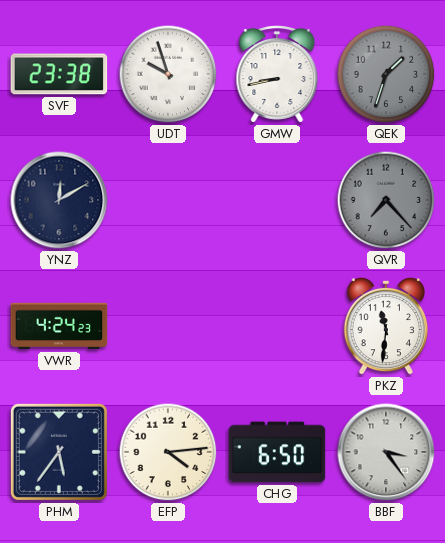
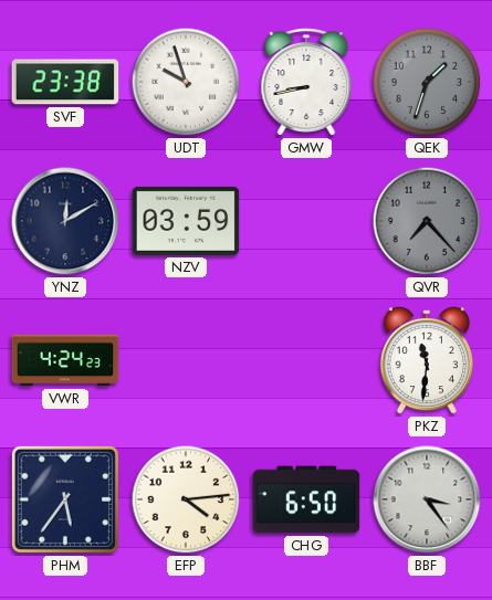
NZV: none -> 03:59 (186, 221)
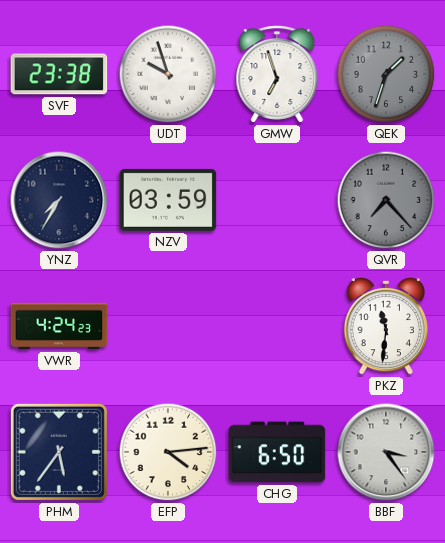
GMW: 8:43 -> 6:57 (277, 74)
YNZ: 12:10 -> 7:35 (59, 200)
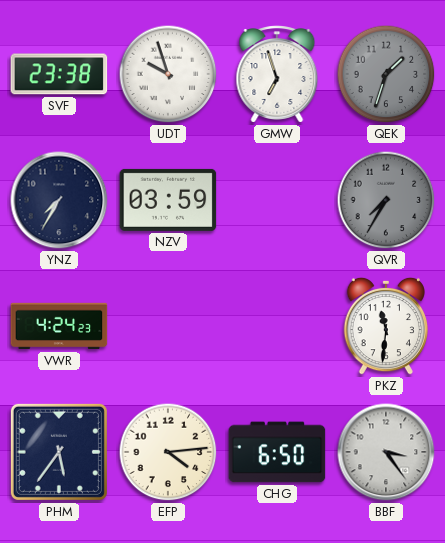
QVR: 7:23 -> 7:35 (386, 200)
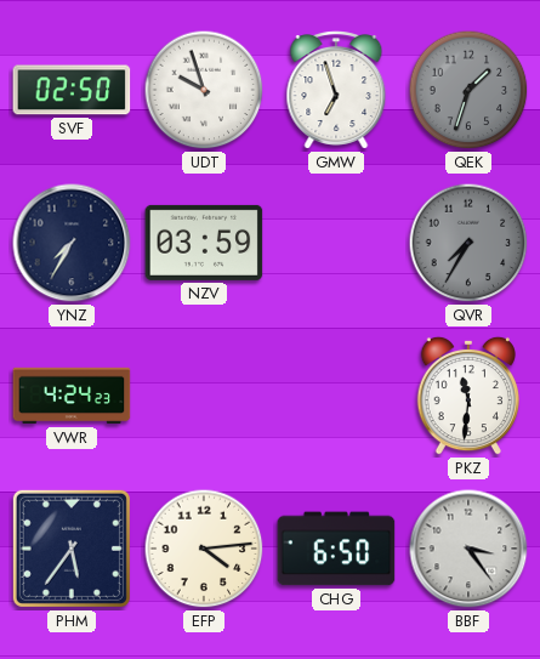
SVF: 23:38 -> 02:50 (72, 90)
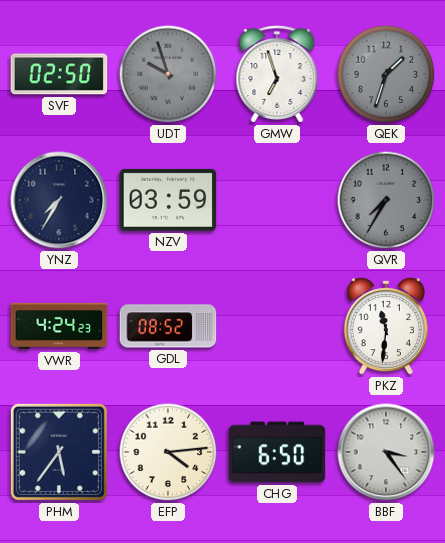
UDT dial: white -> grey (168, 74)
GDL: none -> 08:52 (168, 326)
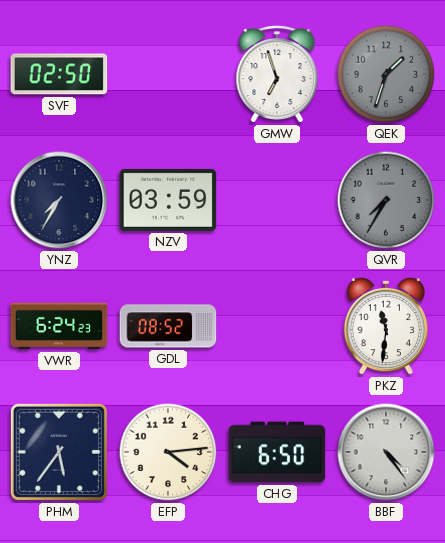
UDT: 9:57 -> none (168, 74)
VWR: 4:24 -> 6:24 (59, 326)
BBF: 3:24 -> 4:24 (386, 452)
